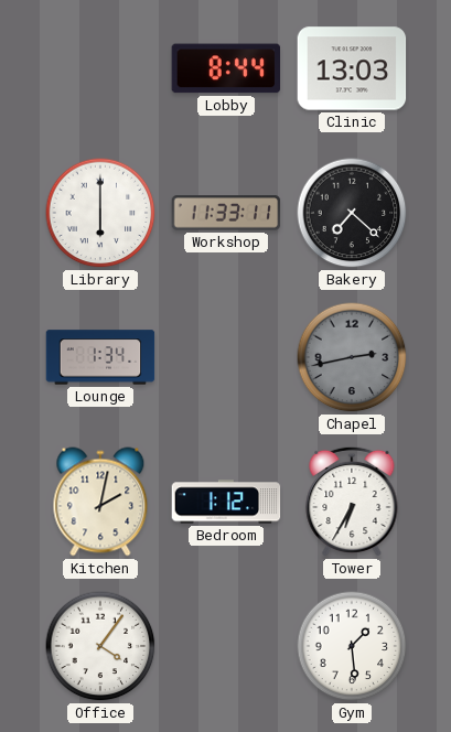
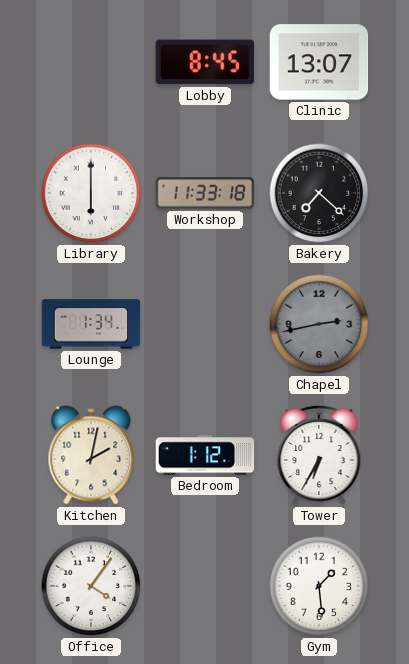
Lobby: 8:44 -> 8:45 (205, 62)
Clinic: 13:03 -> 13:07 (319, 62)
Workshop: 11:33:11 -> 11:33:18 (205, 193)
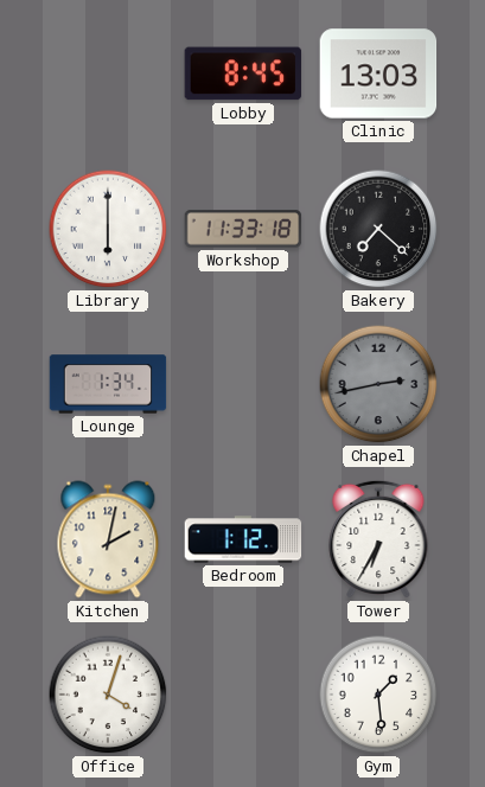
Clinic: 13:07 -> 13:03 (378, 73)
Office: 4:06 -> 4:03 (108, 695)
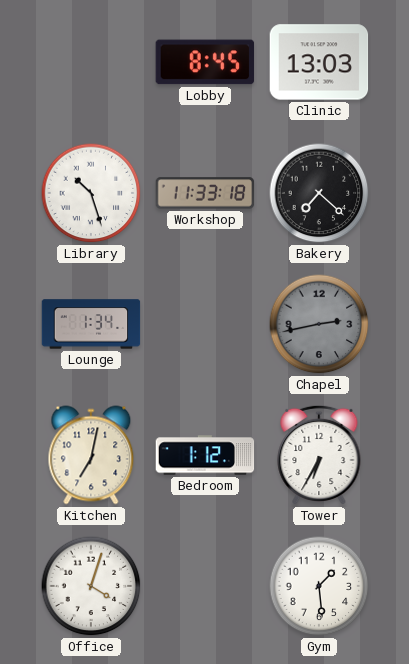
Library: 6:00 -> 10:27 (91, 193)
Kitchen: 2:02 -> 7:02 (91, 455)
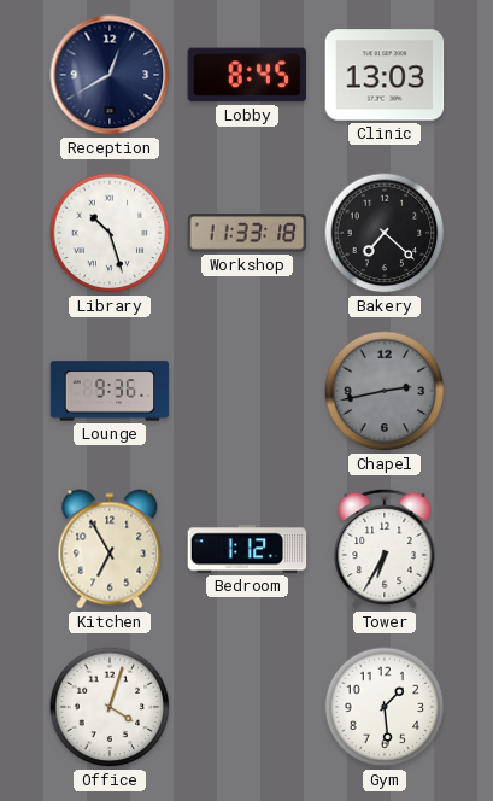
Reception: none -> 12:40 (110, 75)
Lounge: 1:34 -> 9:36 (110, 391)
Kitchen: 7:02 -> 6:55 (110, 549)
